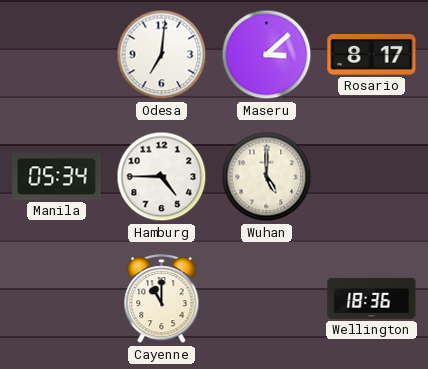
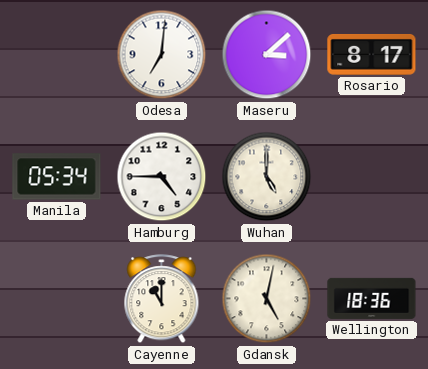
Gdansk: none -> 5:02 (267, 299)
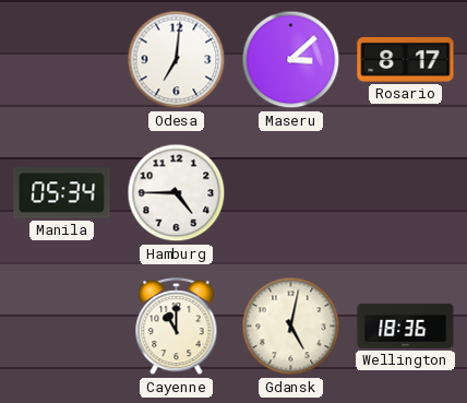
Wuhan: 5:00 -> none (267, 177)
